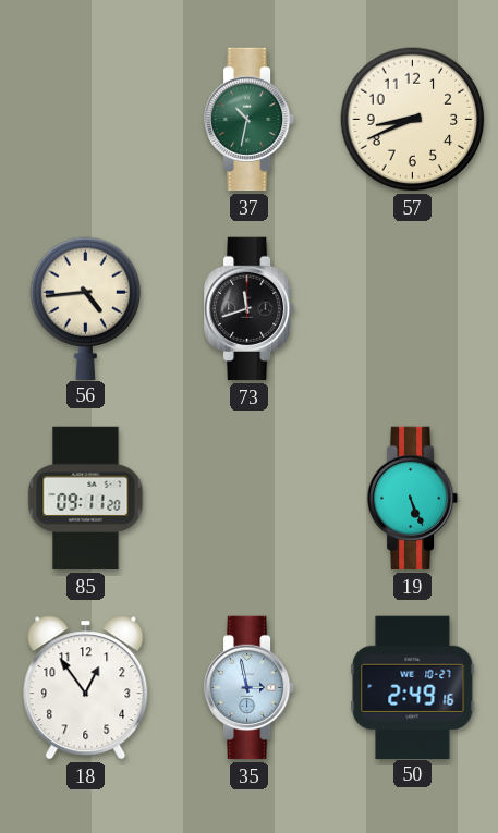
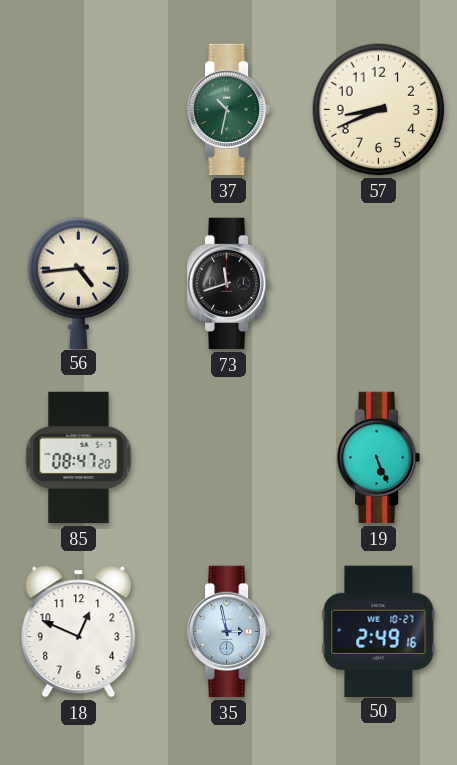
85: 09:11 -> 08:47 (79, 458)
18: 12:54 -> 12:49 (79, 632)
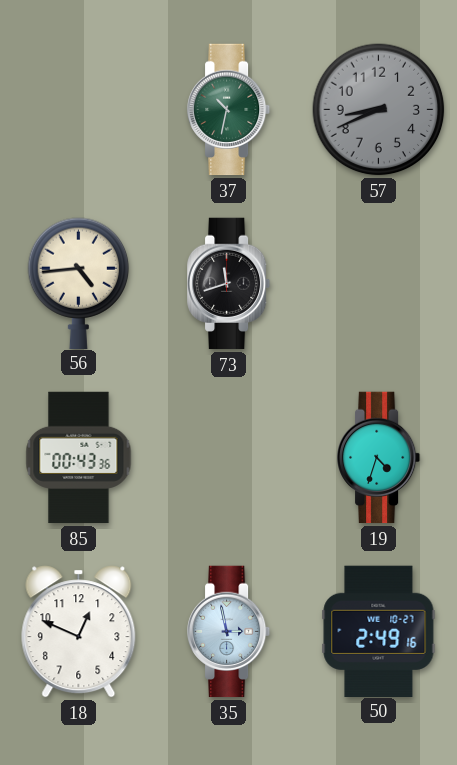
57 dial: cream -> grey (379, 110)
85: 08:47 -> 00:43 (79, 458)
19: 5:26 -> 4:33 (379, 458)
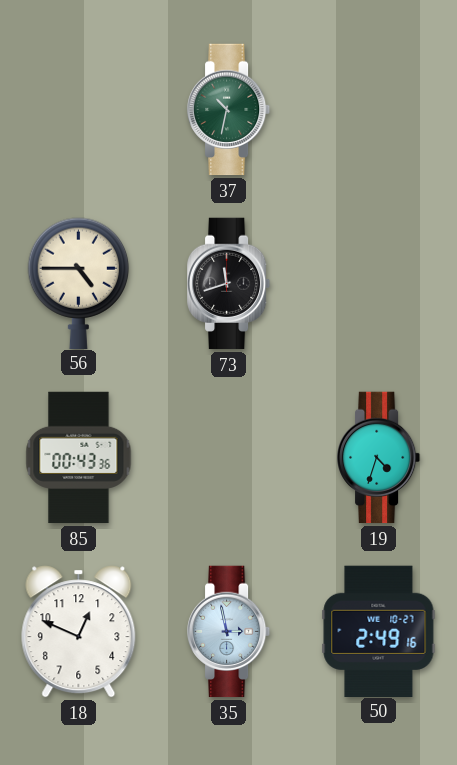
57: 8:41 -> none (379, 110)
56: 4:44 -> 4:45 (79, 283)
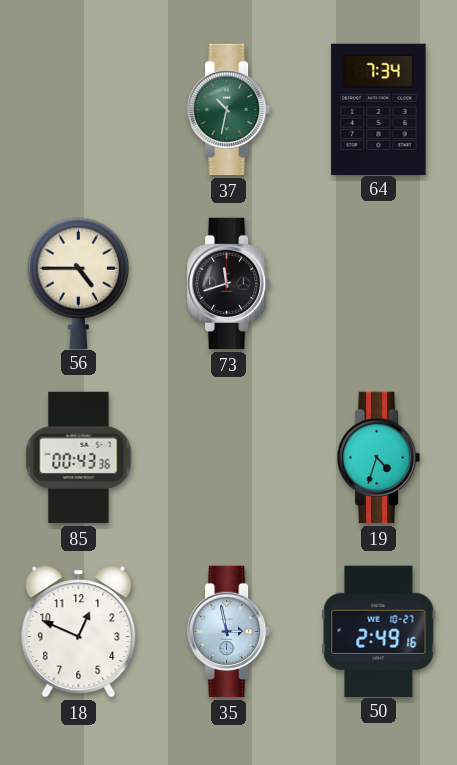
64: none -> 7:34 (379, 109)
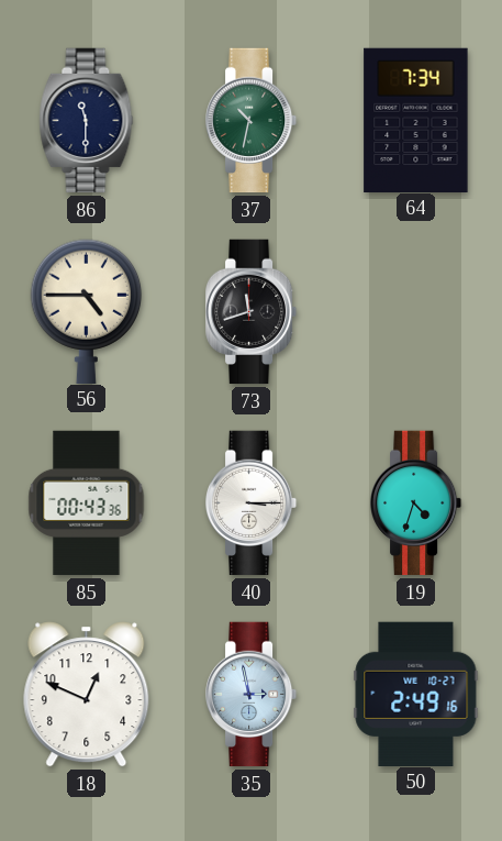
86: none -> 11:30 (87, 121)
40: none -> 3:15 (252, 504)
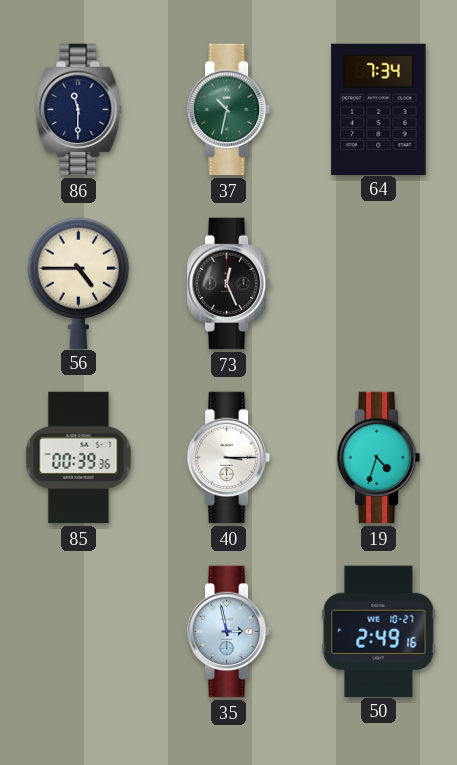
73: 11:42 -> 12:26 (229, 284)
85: 00:43 -> 00:39 (79, 458)
18: 12:49 -> none (87, 695)
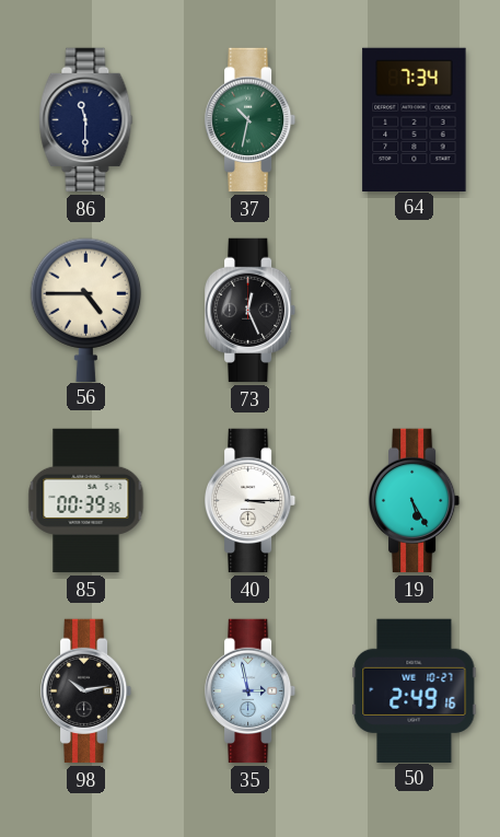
19: 4:33 -> 5:25 (415, 501)
98: none -> 10:13 (86, 691)
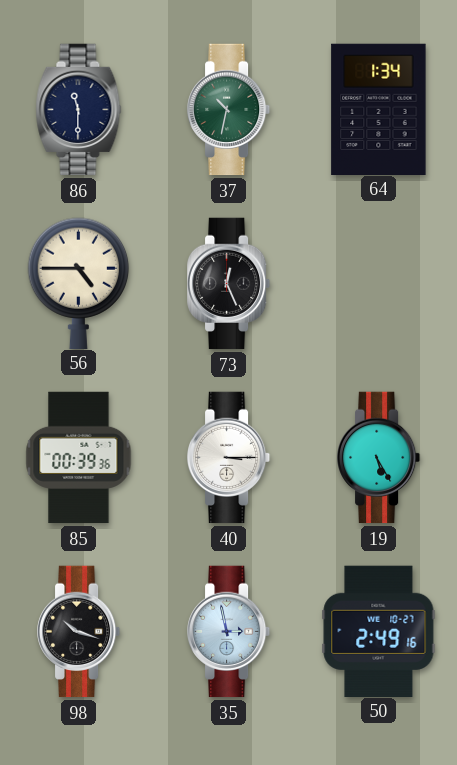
64: 7:34 -> 1:34 (379, 109)
98: 10:13 -> 10:18 (79, 632)
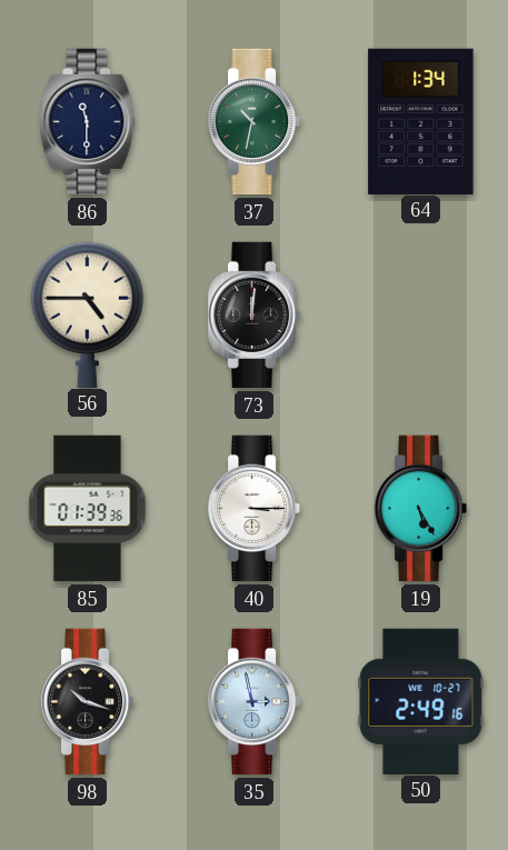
73: 12:26 -> 12:01 (255, 316)
85: 00:39 -> 01:39 (88, 509)
